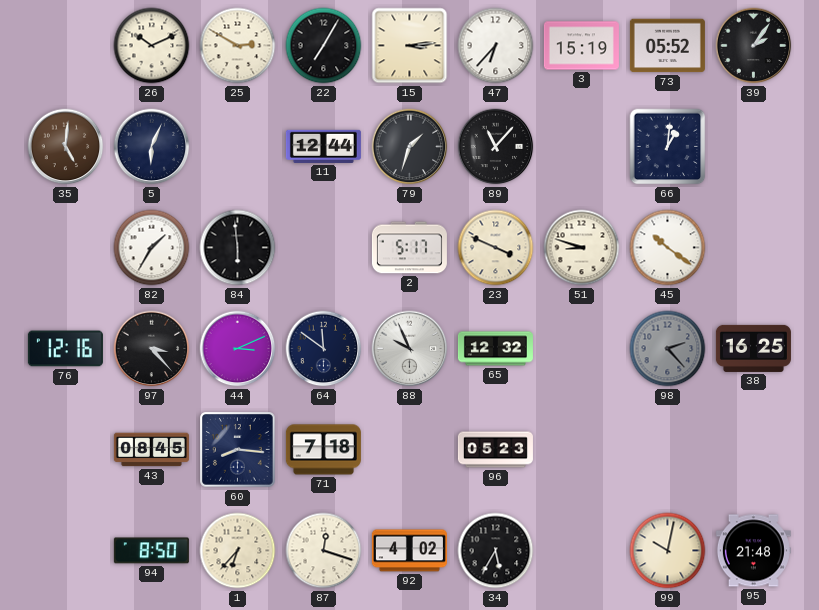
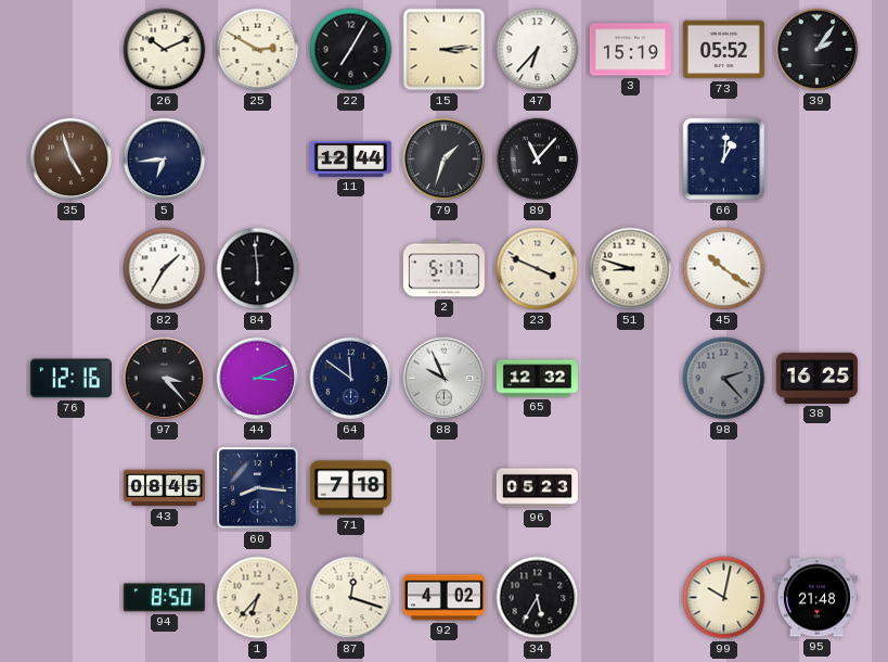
35: 5:01 -> 4:57 (72, 160)
5: 6:04 -> 6:44 (165, 160)
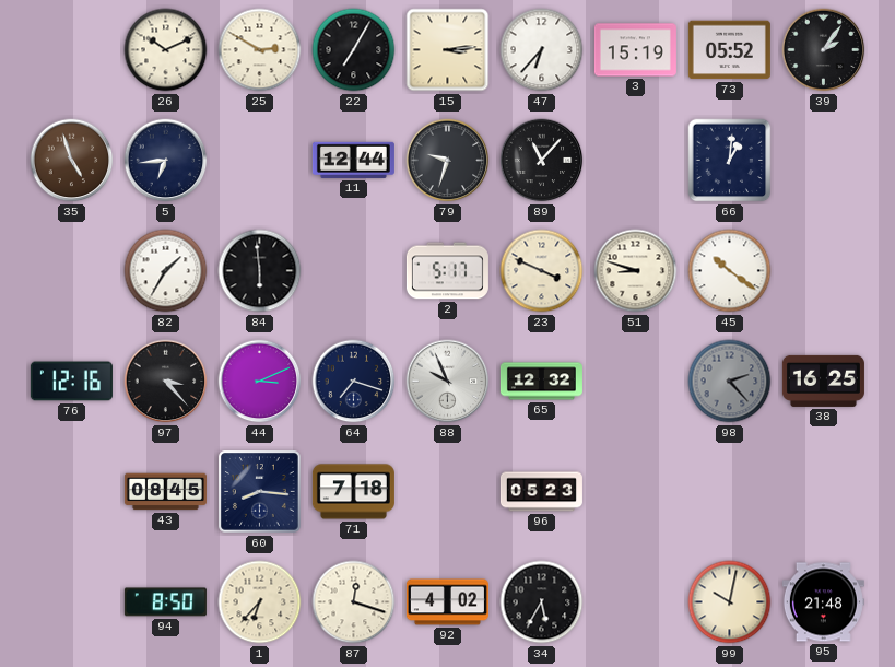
79: 1:33 -> 9:33 (448, 161)
64: 11:51 -> 7:18 (354, 382)
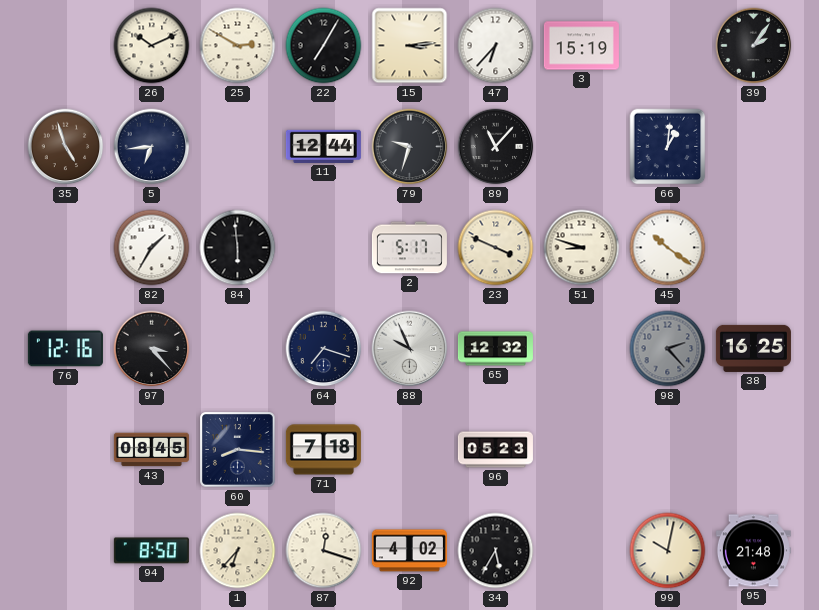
73: 05:52 -> none (729, 50)
44: 3:11 -> none (260, 382)
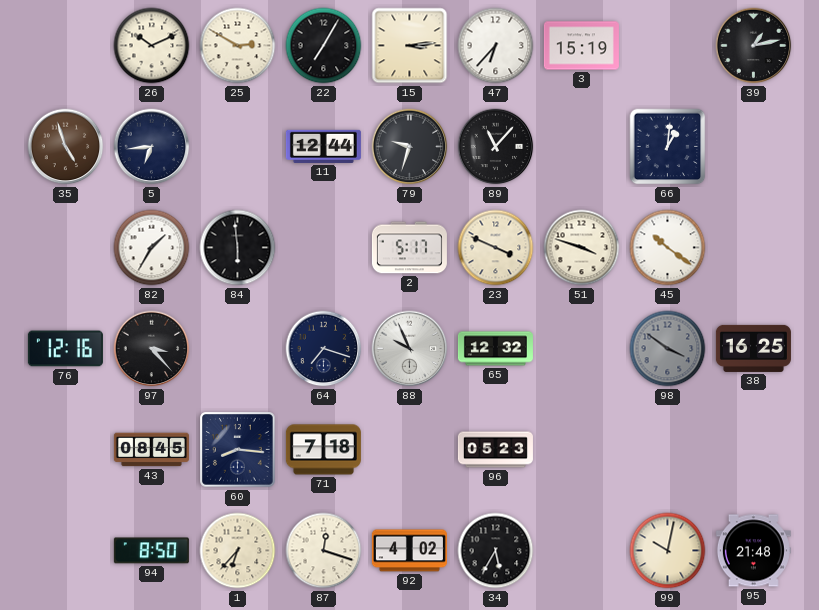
39: 2:06 -> 1:13 (754, 46)
51: 8:48 -> 3:48 (582, 248)
98: 2:23 -> 3:51 (668, 349)
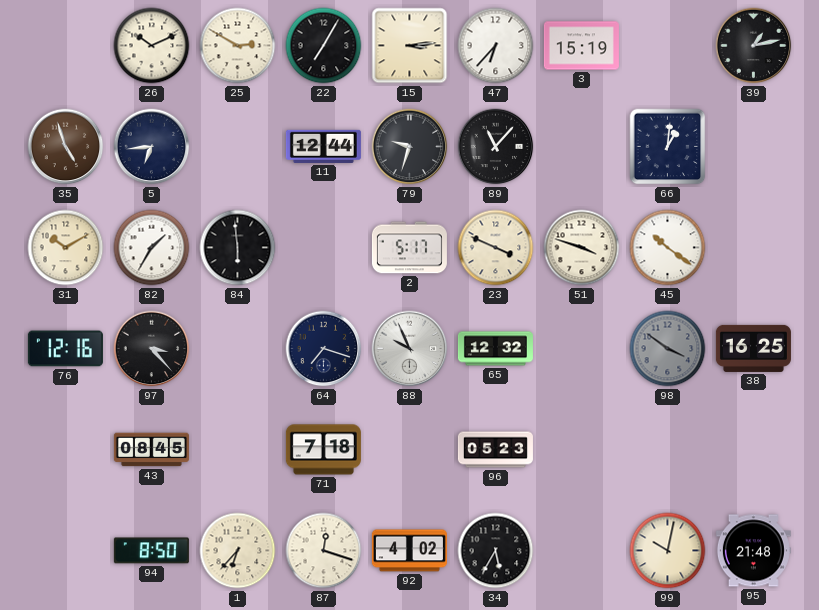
31: none -> 10:10 (66, 248)
60: 8:16 -> none (238, 450)
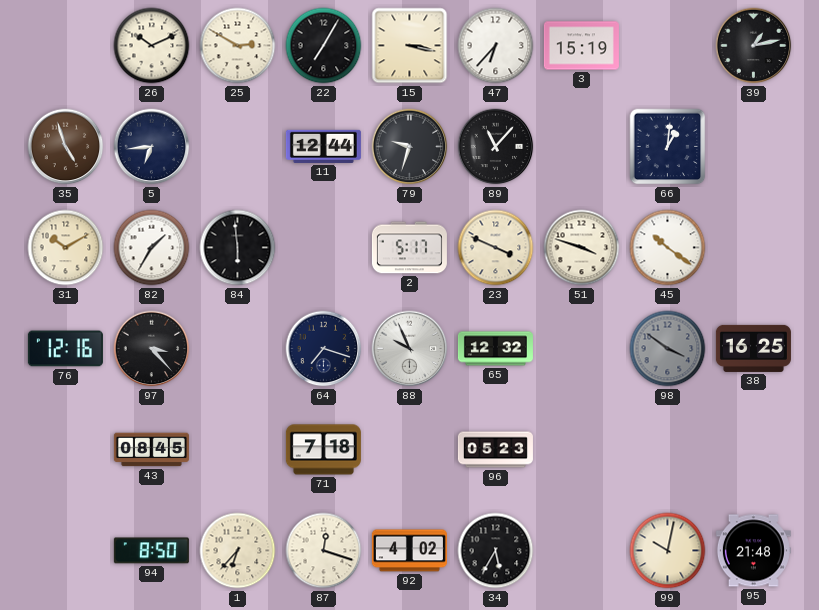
15: 3:14 -> 3:17 (410, 46)
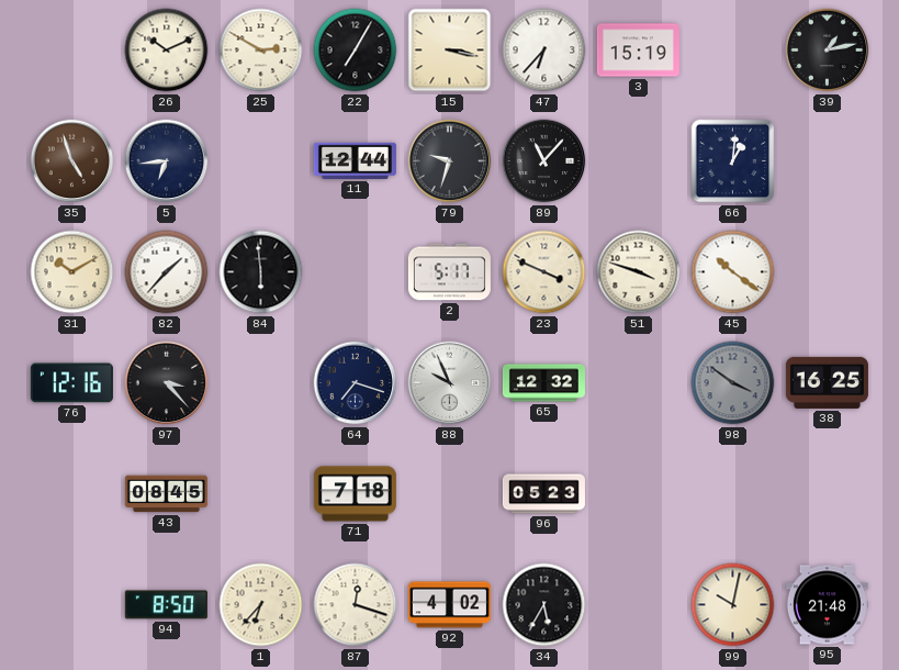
82: 1:35 -> 1:37 (167, 272)
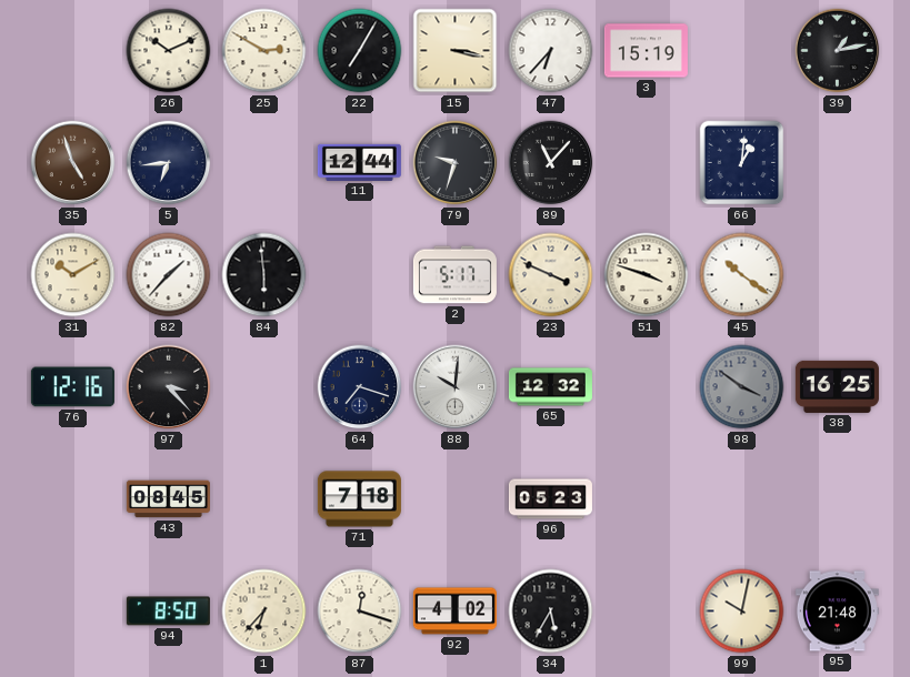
88: 9:56 -> 10:01 (456, 387)
